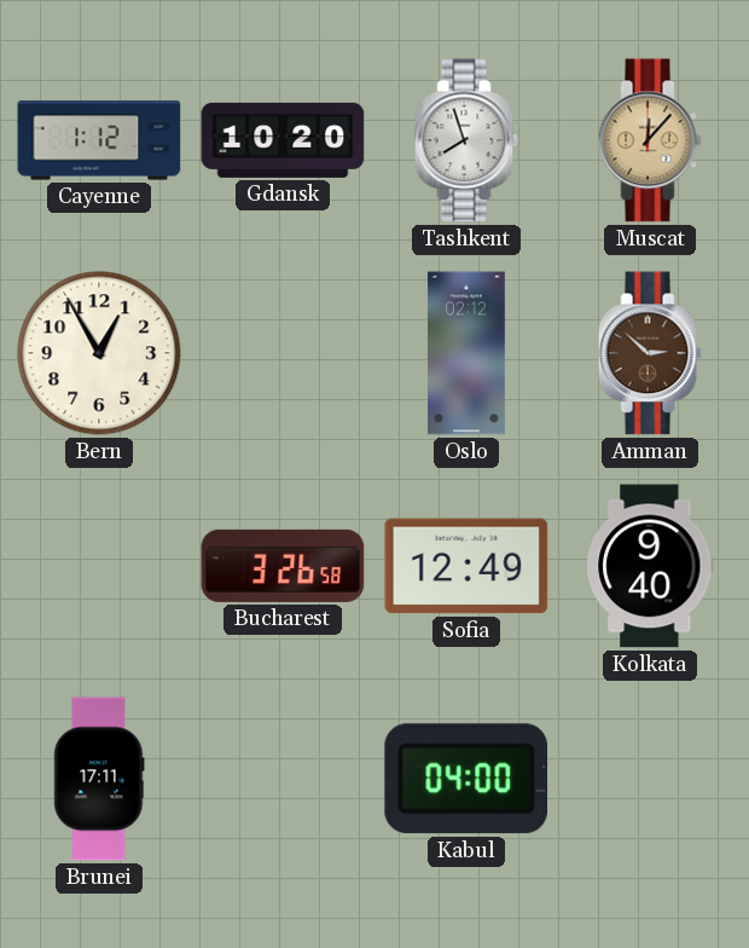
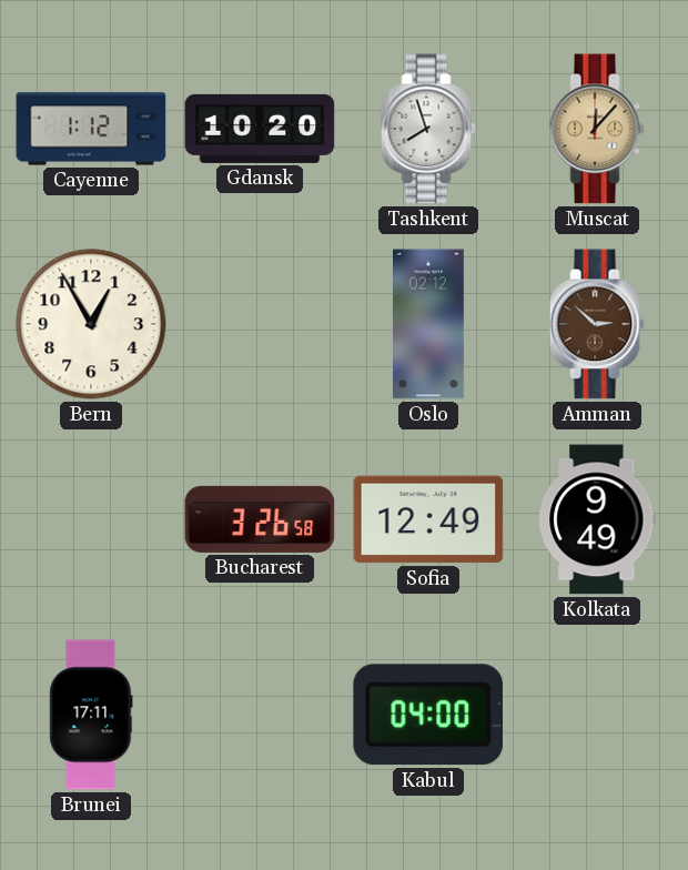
Kolkata: 9:40 -> 9:49 (597, 519)
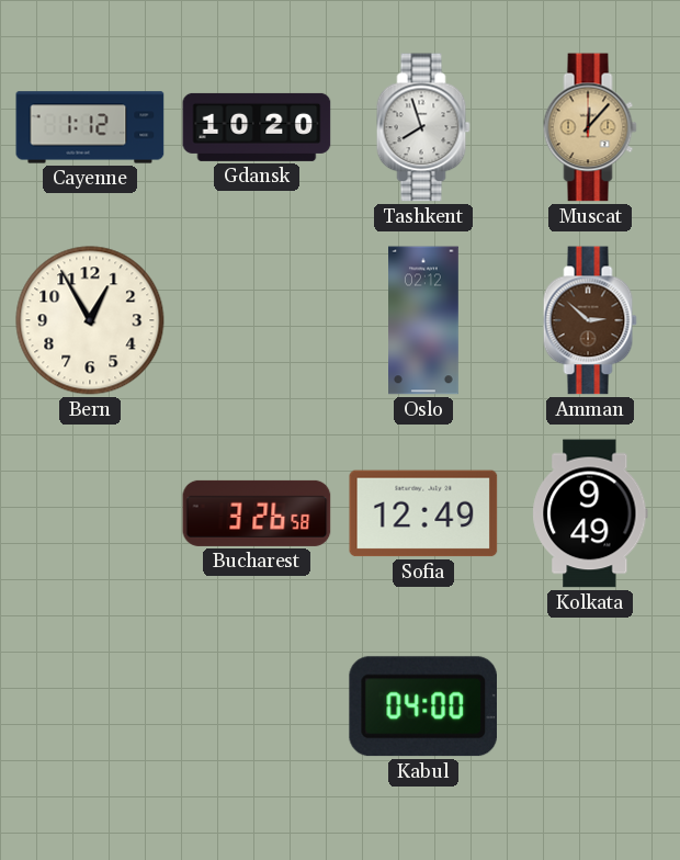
Brunei: 17:11 -> none (91, 715)
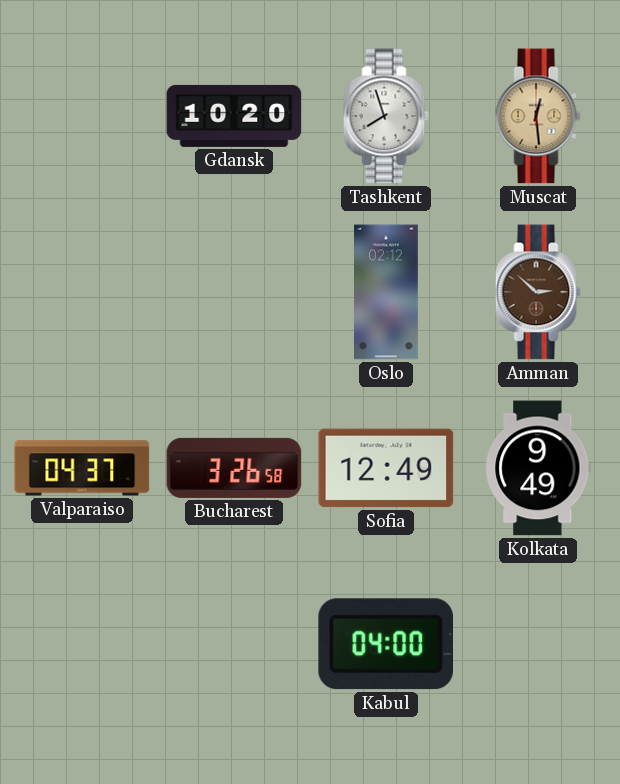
Cayenne: 1:12 -> none (90, 127)
Muscat: 12:07 -> 12:29 (538, 116)
Bern: 12:55 -> none (90, 320)
Valparaiso: none -> 04:37 (82, 468)
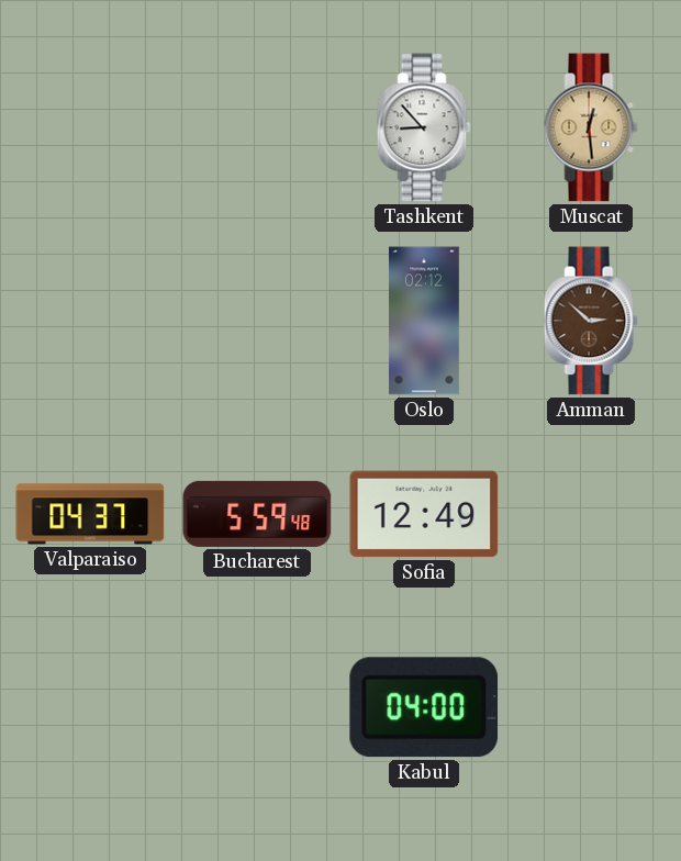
Gdansk: 10:20 -> none (234, 116)
Tashkent: 7:57 -> 8:53 (424, 127)
Bucharest: 3:26 -> 5:59 (257, 514)
Kolkata: 9:49 -> none (538, 468)
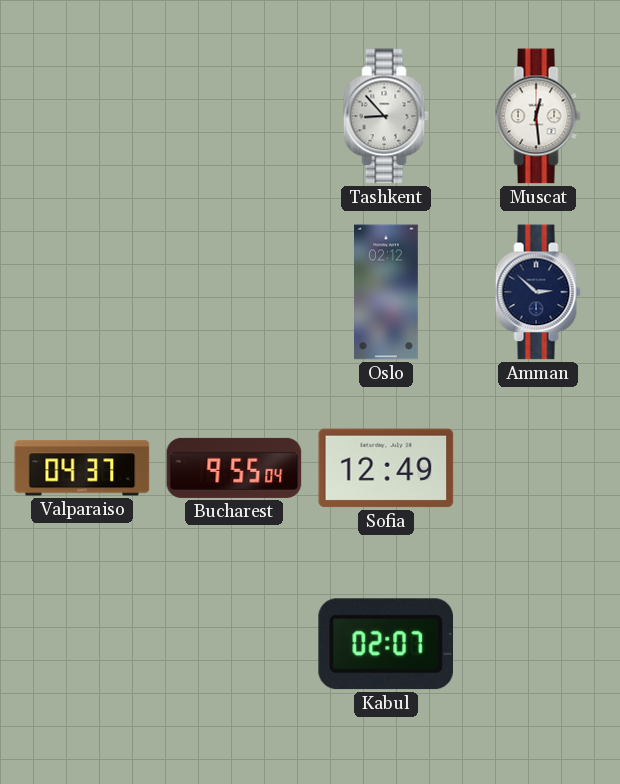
Muscat dial: champagne -> white (538, 116)
Amman dial: brown -> navy (538, 292)
Bucharest: 5:59 -> 9:55 (234, 468)
Kabul: 04:00 -> 02:07 (385, 644)
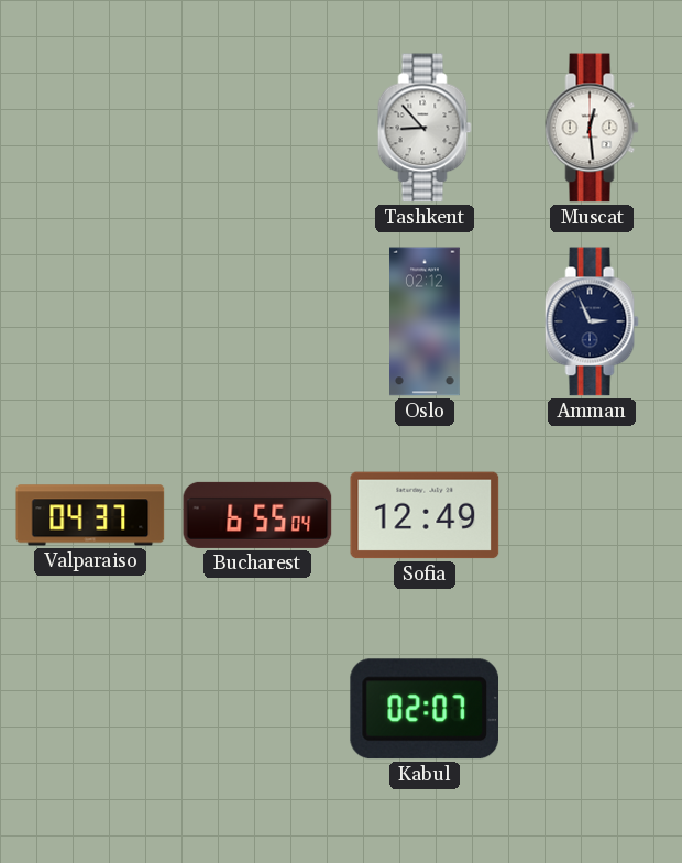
Amman: 2:52 -> 2:56 (592, 321)
Bucharest: 9:55 -> 6:55 (257, 515)
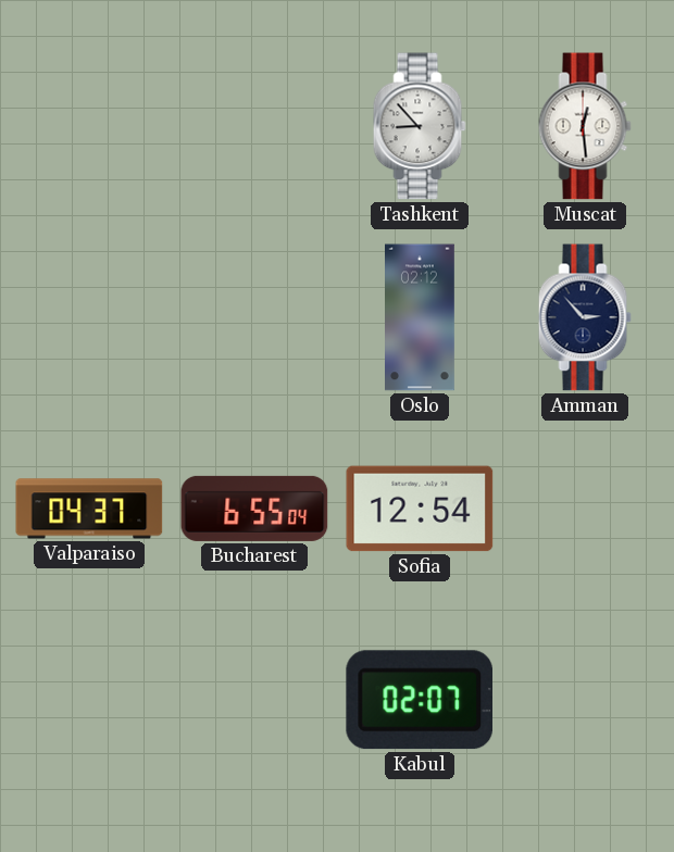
Amman: 2:56 -> 2:53 (585, 317)
Sofia: 12:49 -> 12:54 (420, 509)
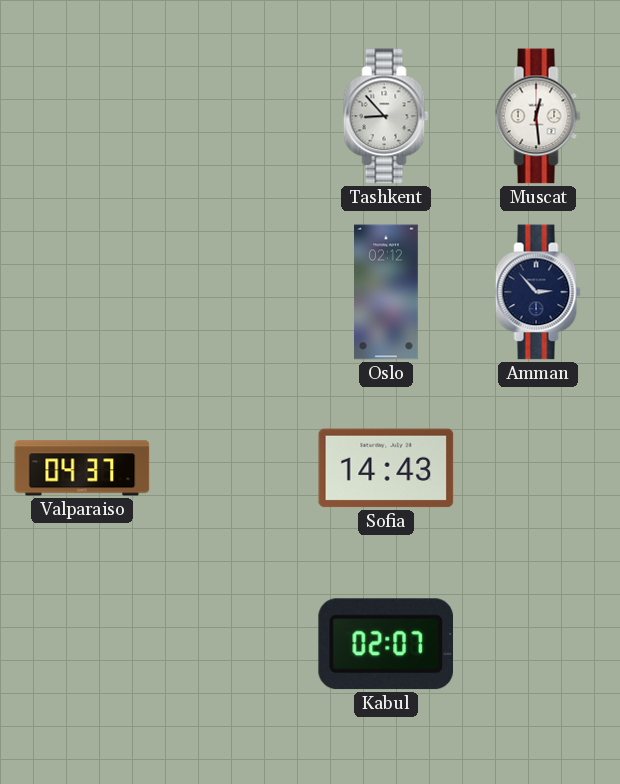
Bucharest: 6:55 -> none (254, 509)
Sofia: 12:54 -> 14:43 (386, 468)
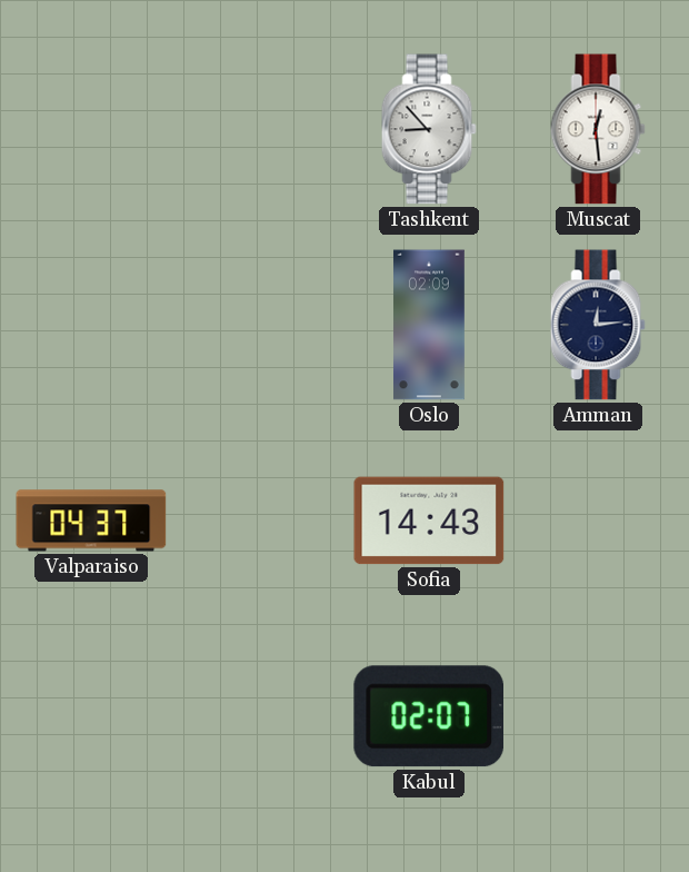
Oslo: 02:12 -> 02:09 (430, 325)
Amman: 2:53 -> 12:14 (598, 325)
